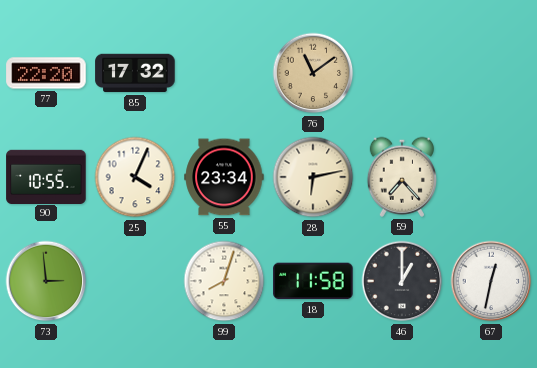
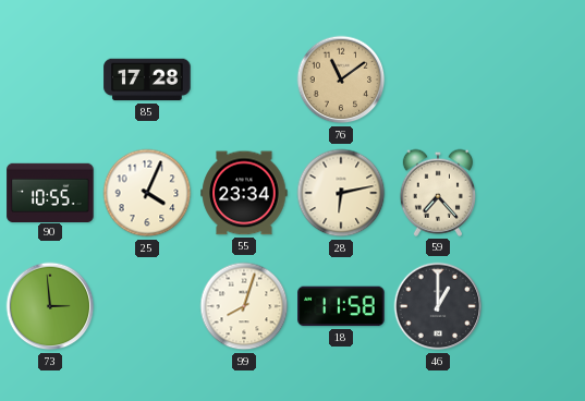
77: 22:20 -> none (46, 73)
85: 17:32 -> 17:28 (147, 80)
67: 12:32 -> none (491, 281)
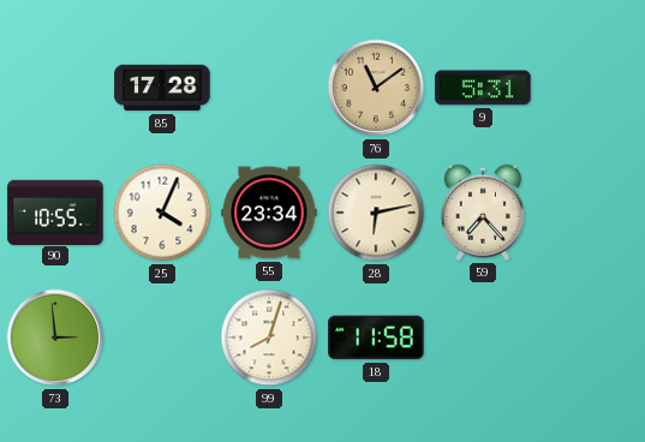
9: none -> 5:31 (483, 88)
46: 1:00 -> none (438, 306)
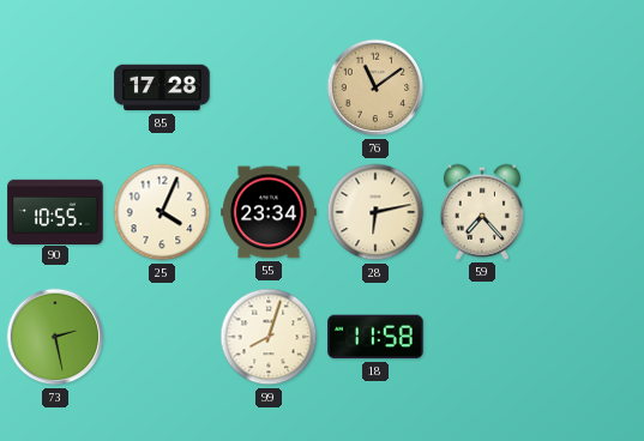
9: 5:31 -> none (483, 88)
73: 2:59 -> 2:28 (55, 337)
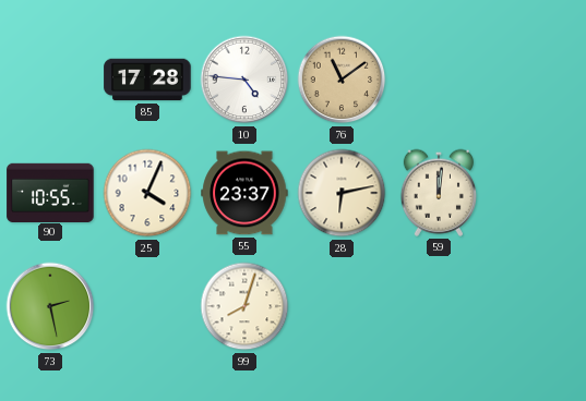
10: none -> 4:46 (244, 80)
55: 23:34 -> 23:37 (244, 193)
59: 7:23 -> 12:01 (438, 193)
18: 11:58 -> none (375, 337)
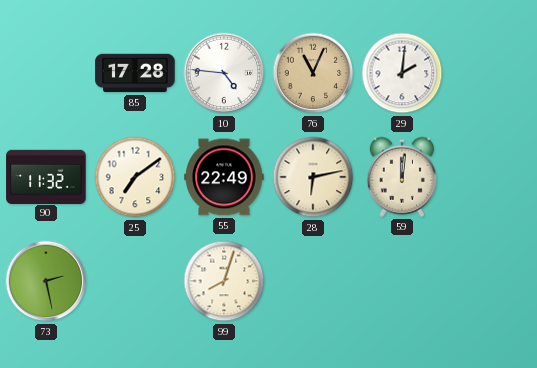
76: 11:09 -> 11:04 (313, 73)
29: none -> 2:01 (402, 73)
90: 10:55 -> 11:32 (46, 176)
25: 4:04 -> 7:09 (135, 177)
55: 23:37 -> 22:49 (224, 177)
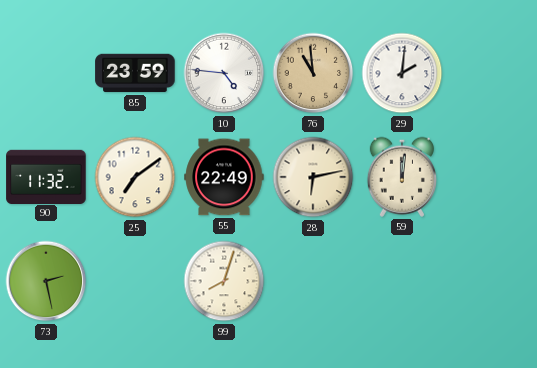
85: 17:28 -> 23:59 (135, 73)
76: 11:04 -> 10:59 (313, 73)
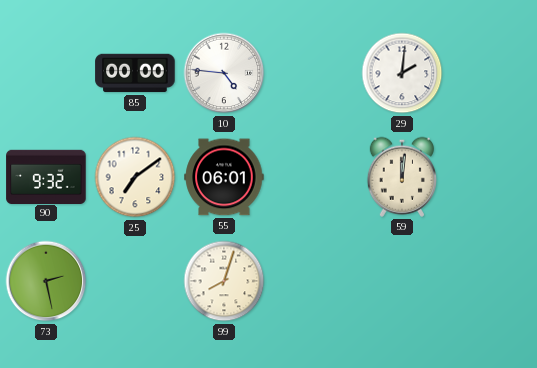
85: 23:59 -> 00:00 (135, 73)
76: 10:59 -> none (313, 73)
90: 11:32 -> 9:32 (46, 176)
55: 22:49 -> 06:01 (224, 177)
28: 6:13 -> none (313, 177)
